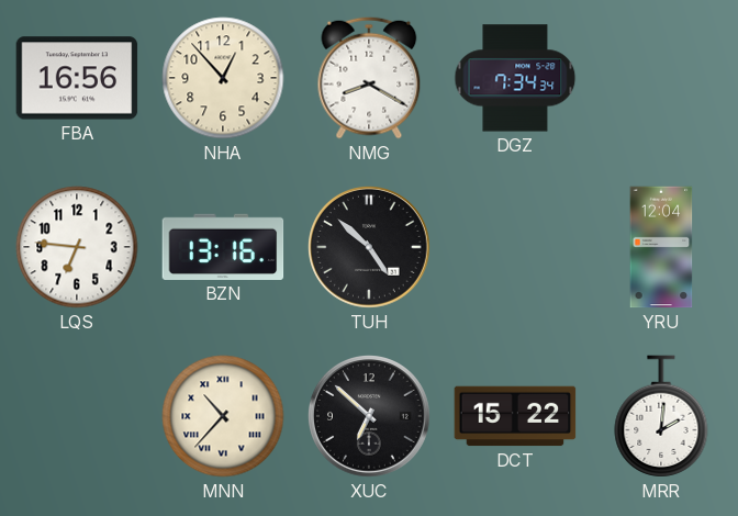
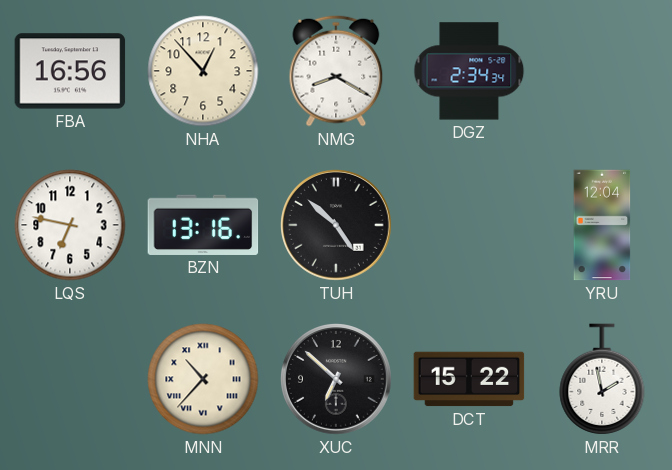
DGZ: 7:34 -> 2:34 (469, 71)
LQS: 6:46 -> 6:47 (70, 225)
MRR: 2:01 -> 1:58 (602, 379)
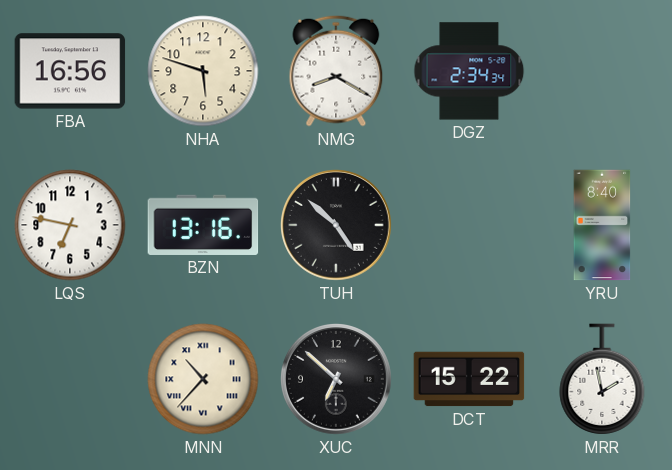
NHA: 12:53 -> 5:48 (203, 71)
YRU: 12:04 -> 8:40 (602, 225)
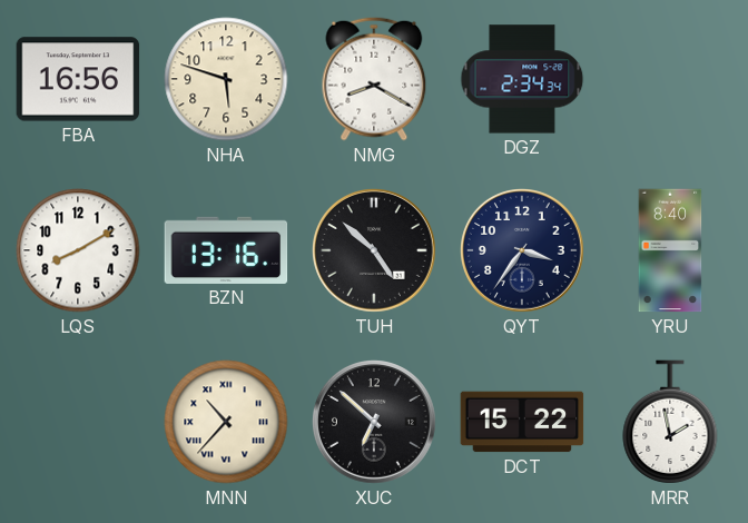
LQS: 6:47 -> 8:10 (78, 250)
QYT: none -> 3:36 (523, 251)
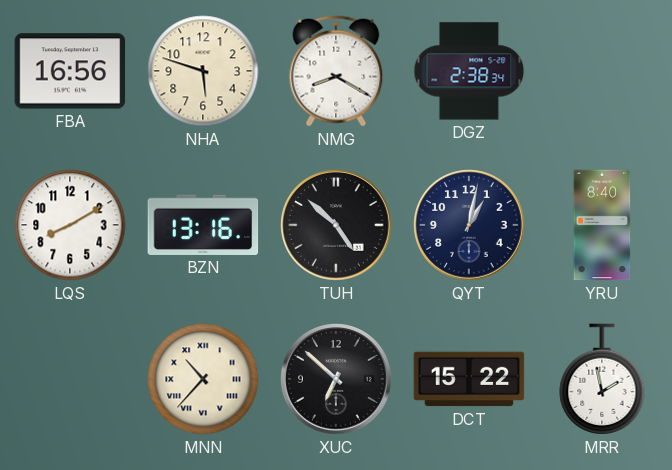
DGZ: 2:34 -> 2:38 (469, 71)
QYT: 3:36 -> 1:02 (470, 226)
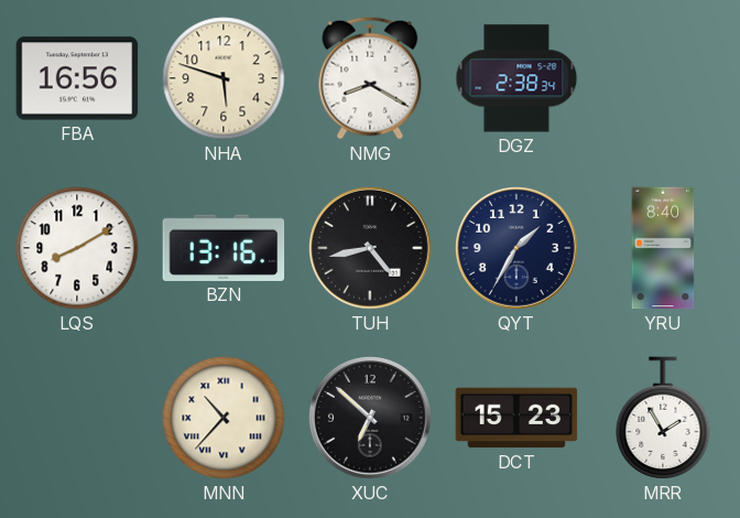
TUH: 4:52 -> 4:43 (371, 249)
QYT: 1:02 -> 1:35 (518, 249)
DCT: 15:22 -> 15:23 (516, 418)
MRR: 1:58 -> 1:55 (663, 418)
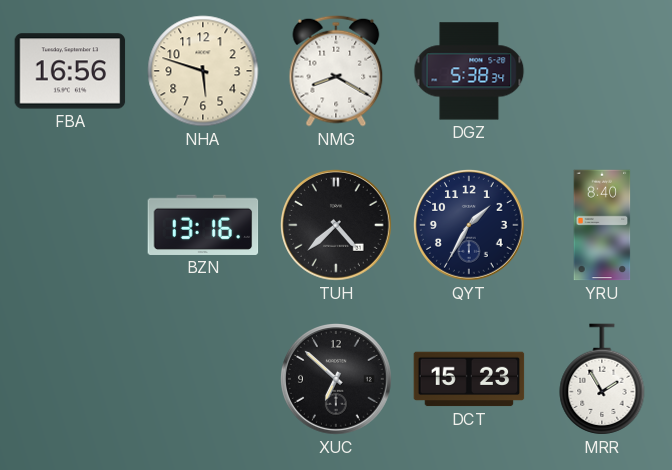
DGZ: 2:38 -> 5:38 (469, 71)
LQS: 8:10 -> none (77, 248)
TUH: 4:43 -> 4:38 (337, 226)
MNN: 10:37 -> none (224, 418)
